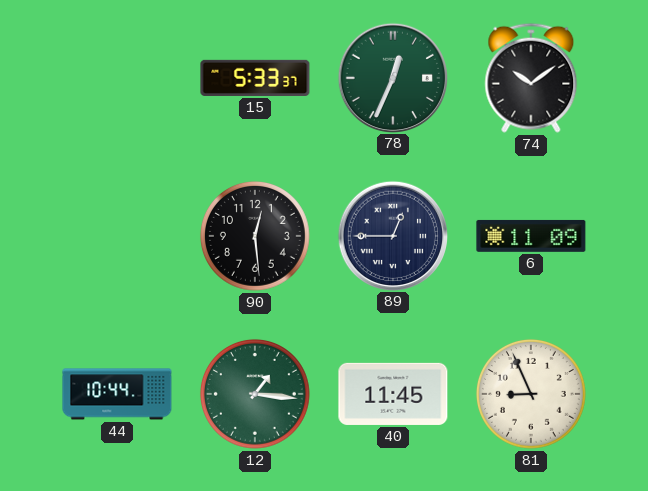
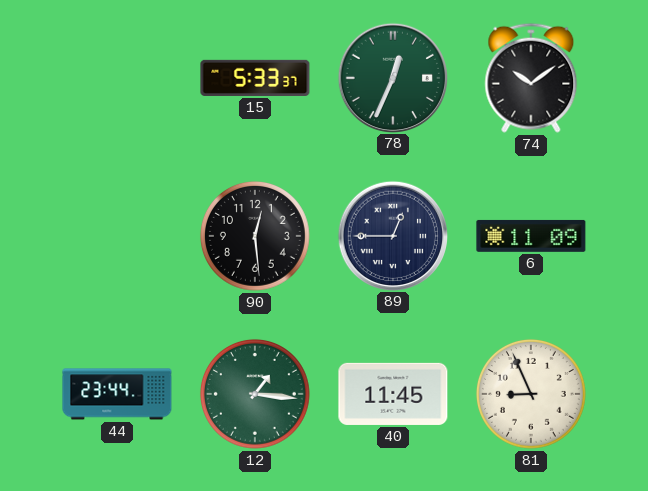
44: 10:44 -> 23:44 (117, 394)
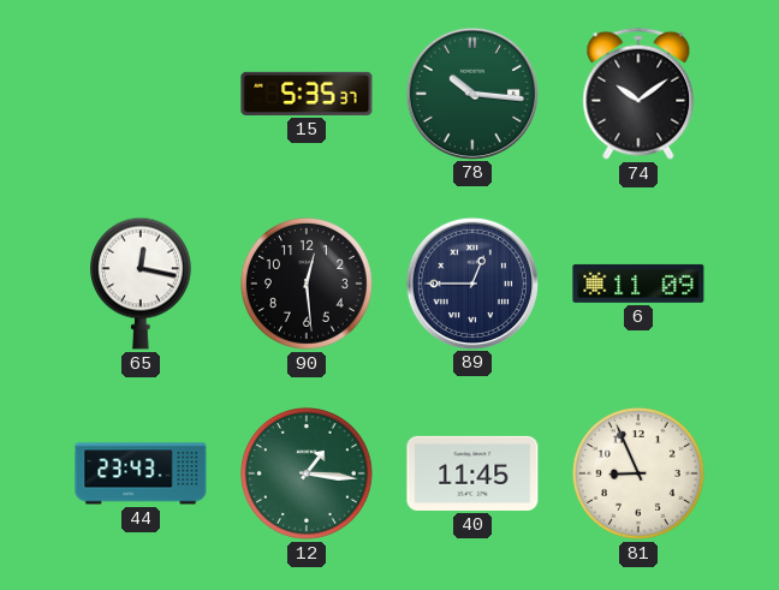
15: 5:33 -> 5:35 (307, 94)
78: 12:34 -> 10:16 (471, 93)
65: none -> 12:17 (141, 284)
44: 23:44 -> 23:43 (141, 473)
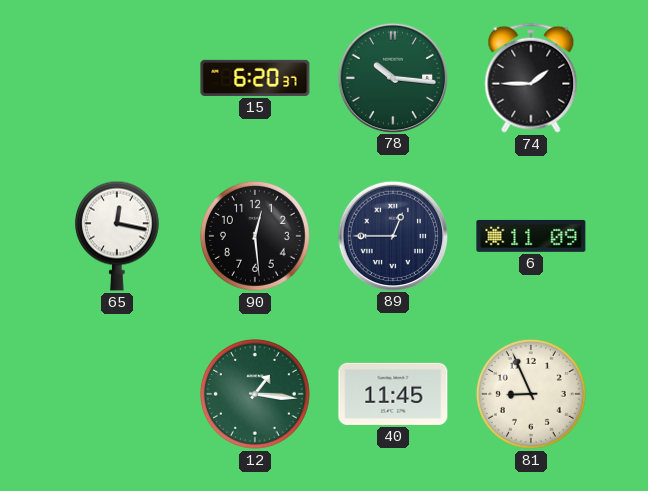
15: 5:35 -> 6:20 (255, 78)
74: 10:09 -> 1:45 (531, 78)
44: 23:43 -> none (141, 473)
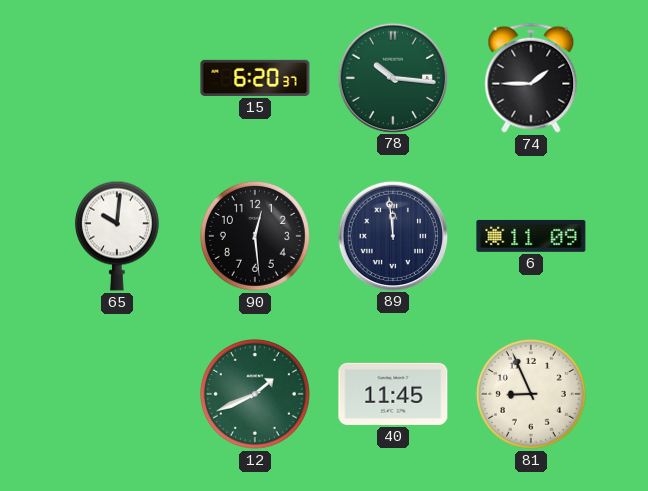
65: 12:17 -> 10:01 (117, 236)
89: 12:45 -> 11:59 (392, 235)
12: 1:16 -> 1:41 (255, 394)
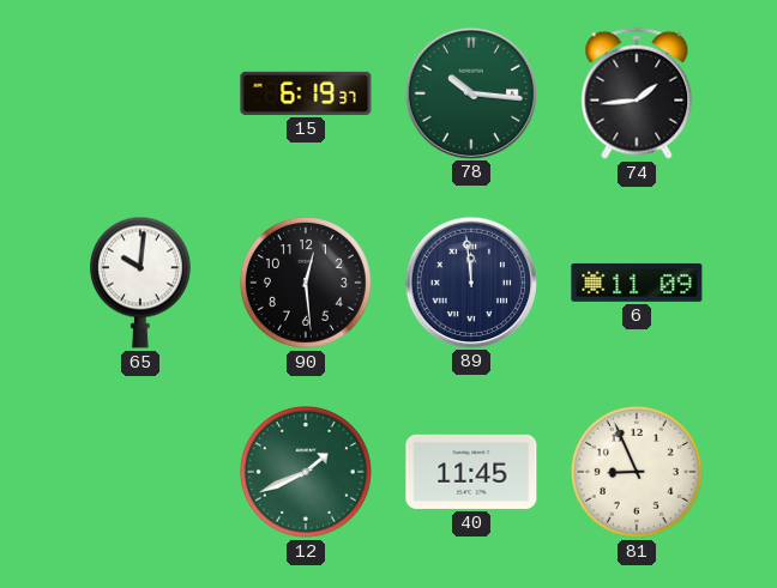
15: 6:20 -> 6:19 (306, 93)
74: 1:45 -> 1:44 (637, 93)
